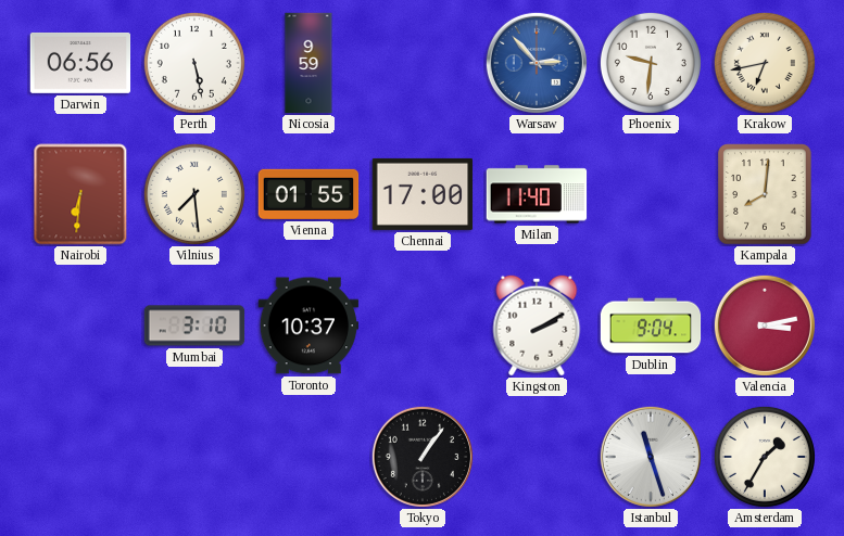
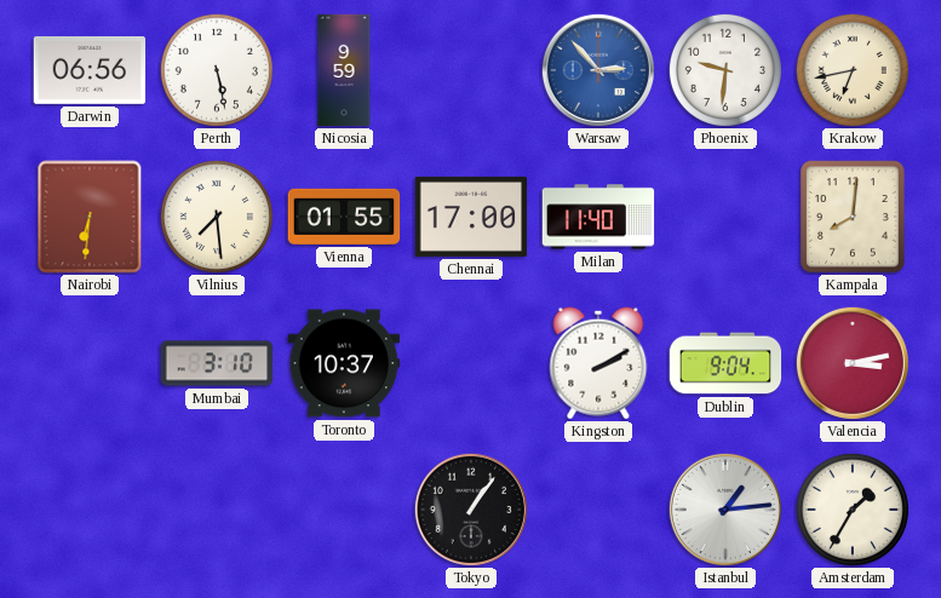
Istanbul: 11:27 -> 1:14 (725, 510)
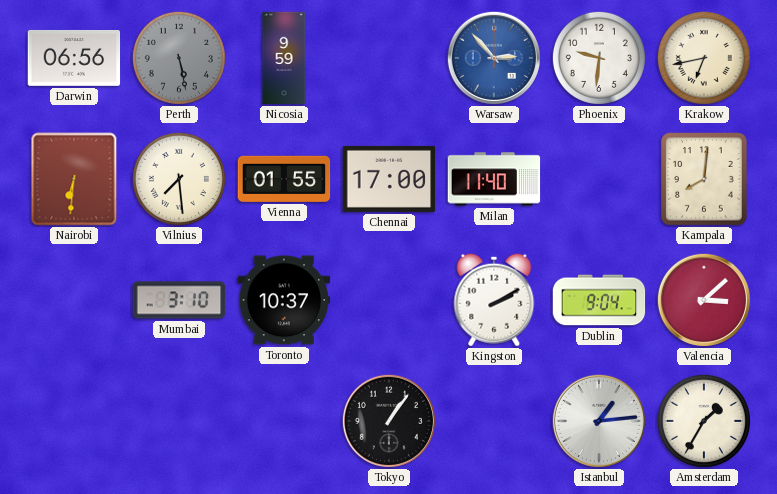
Perth dial: white -> grey (179, 58)
Valencia: 3:13 -> 3:08 (704, 300)
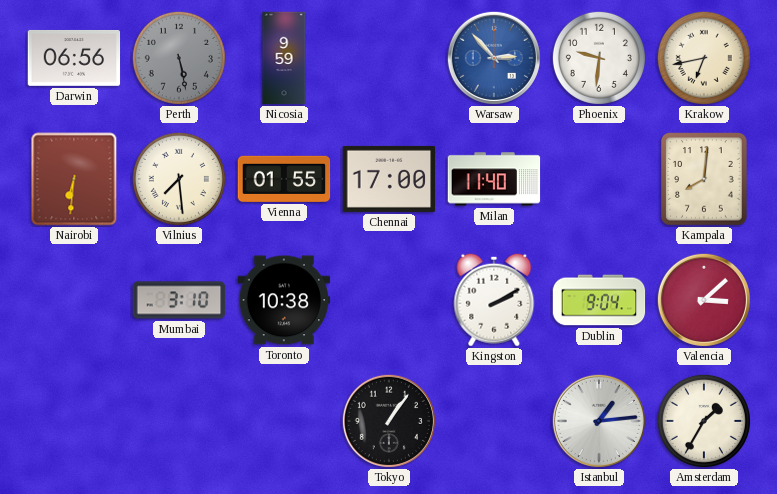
Toronto: 10:37 -> 10:38 (284, 300)
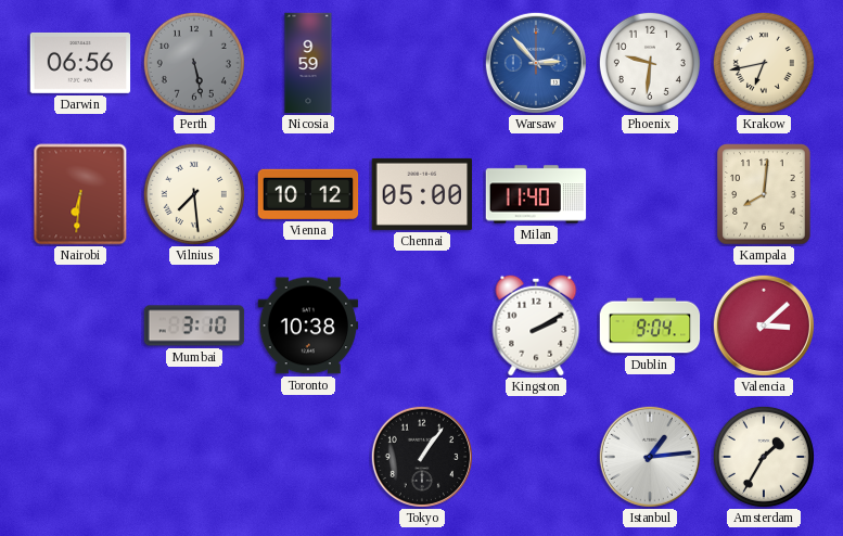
Vienna: 01:55 -> 10:12 (308, 194)
Chennai: 17:00 -> 05:00 (422, 194)
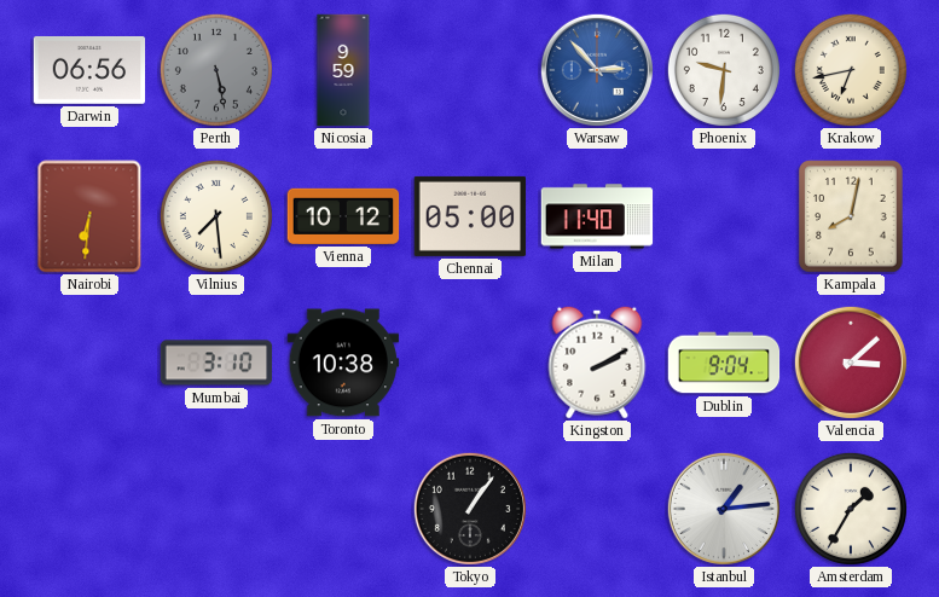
Kampala: 8:01 -> 8:02 (851, 216)
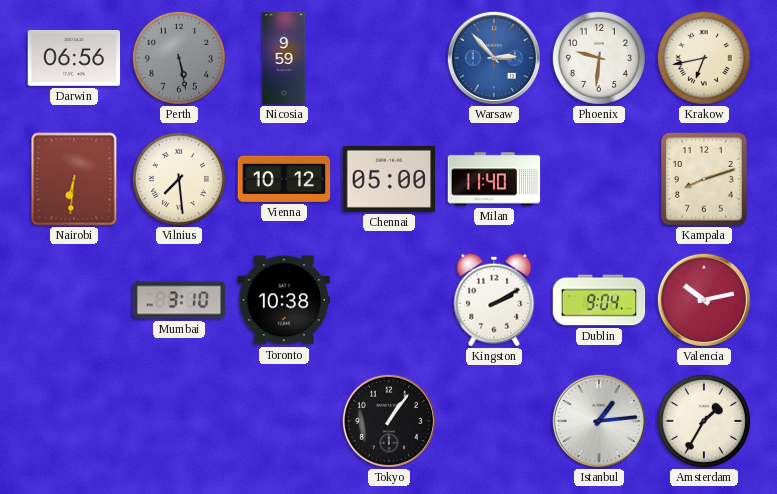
Kampala: 8:02 -> 8:12 (704, 179)
Valencia: 3:08 -> 10:13 (704, 300)
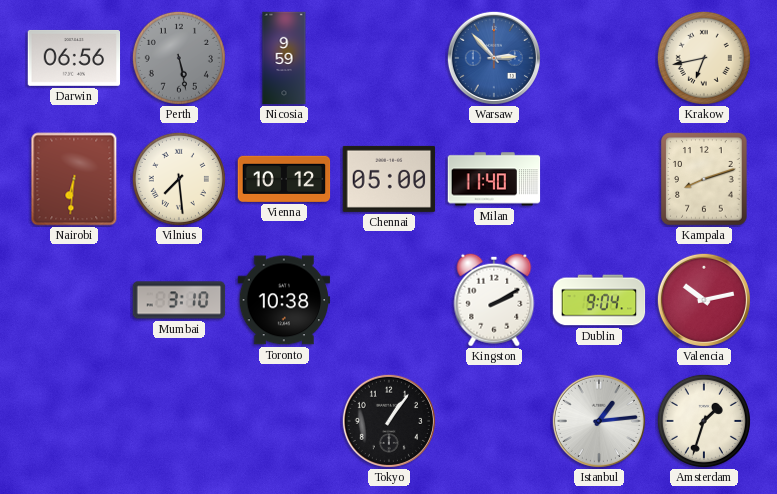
Phoenix: 9:31 -> none (599, 58)
Amsterdam: 1:35 -> 1:33 (704, 421)
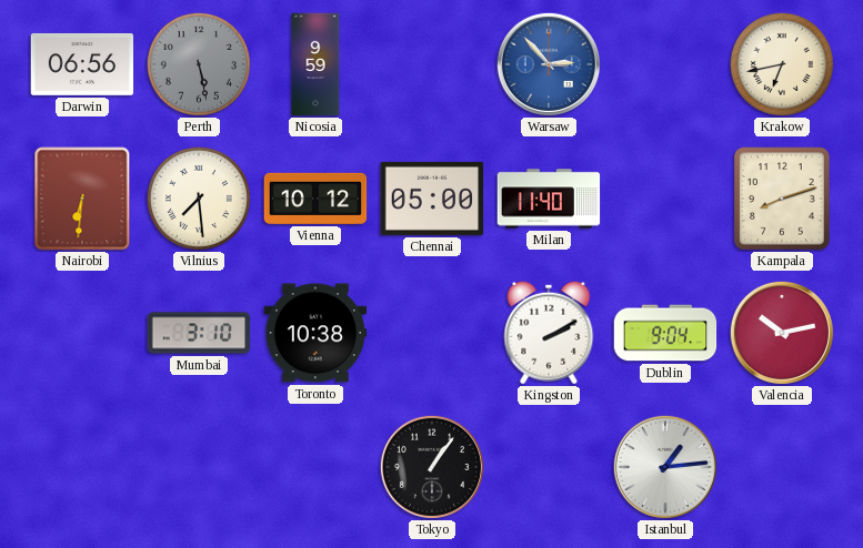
Amsterdam: 1:33 -> none (704, 421)
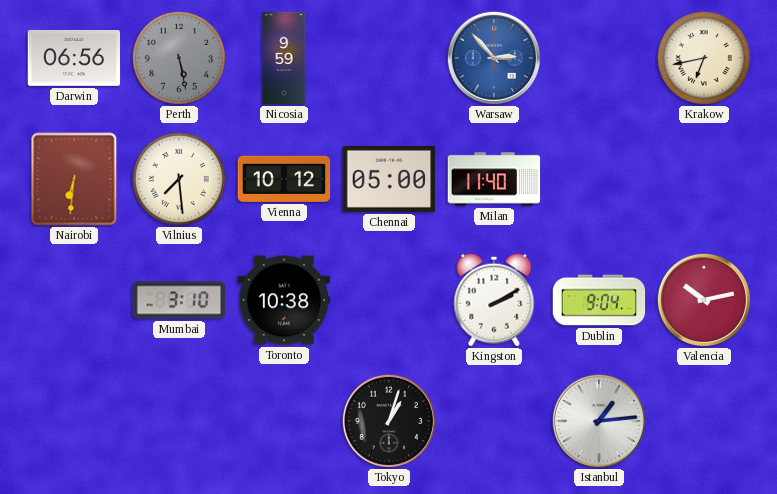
Kampala: 8:12 -> none (782, 199)
Tokyo: 1:06 -> 1:03 (389, 421)
